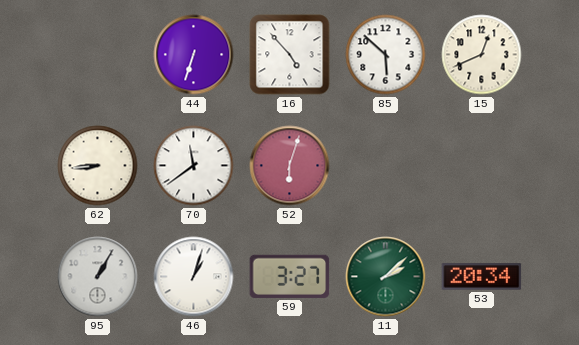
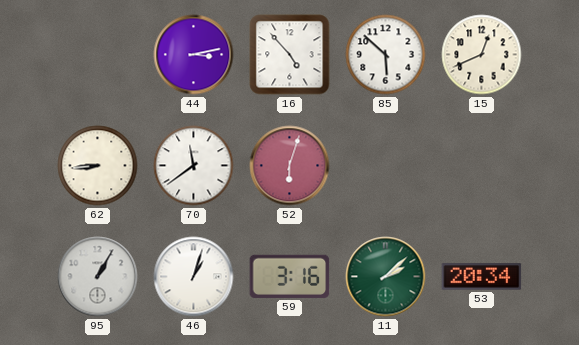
44: 6:33 -> 3:13 (194, 55)
59: 3:27 -> 3:16 (290, 276)
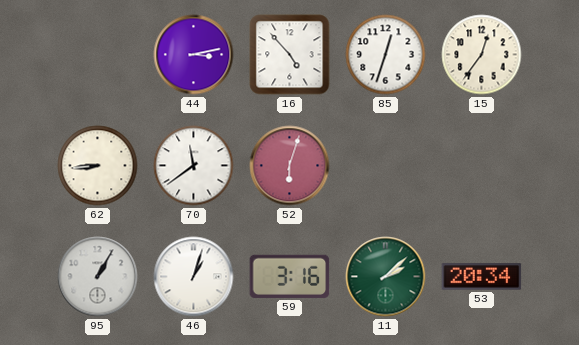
85: 5:52 -> 12:33 (386, 55)
15: 12:41 -> 12:36 (482, 55)
